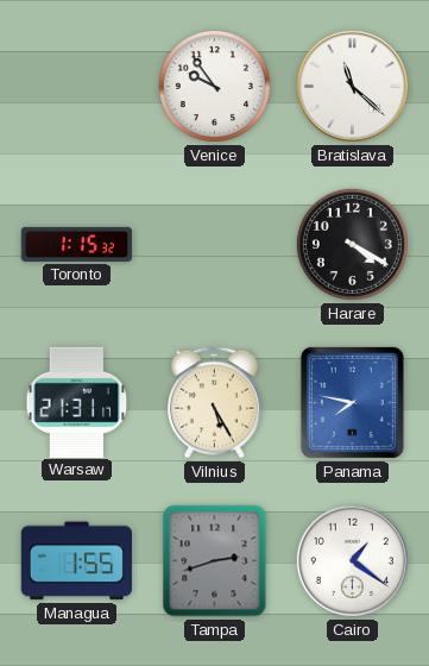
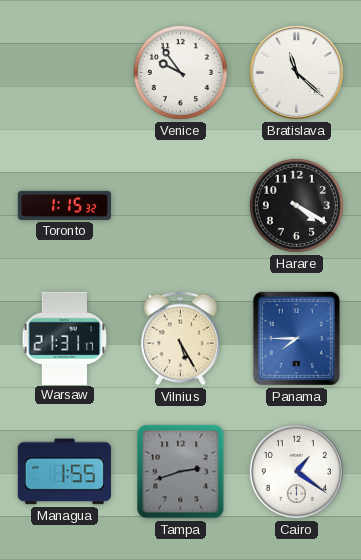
Panama: 7:47 -> 7:45 (296, 338)
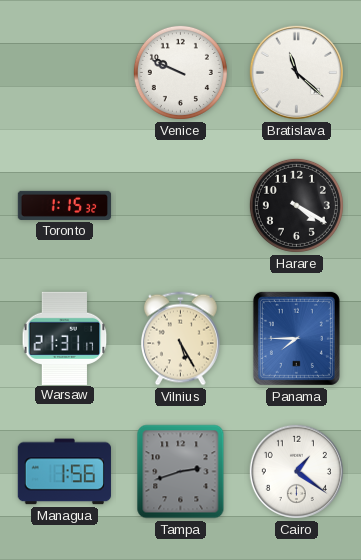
Venice: 9:54 -> 9:49 (180, 72)
Managua: 1:55 -> 1:56 (64, 472)
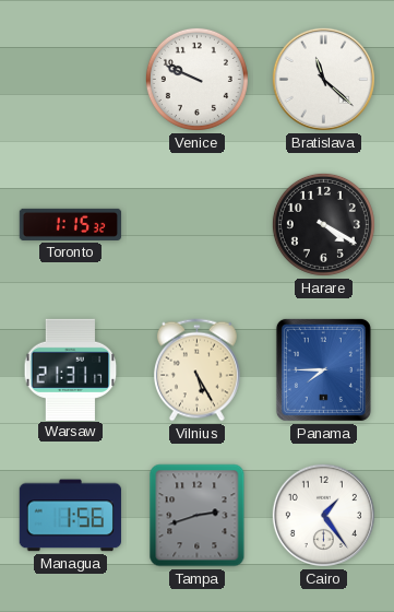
Cairo: 1:21 -> 1:24 (323, 515)
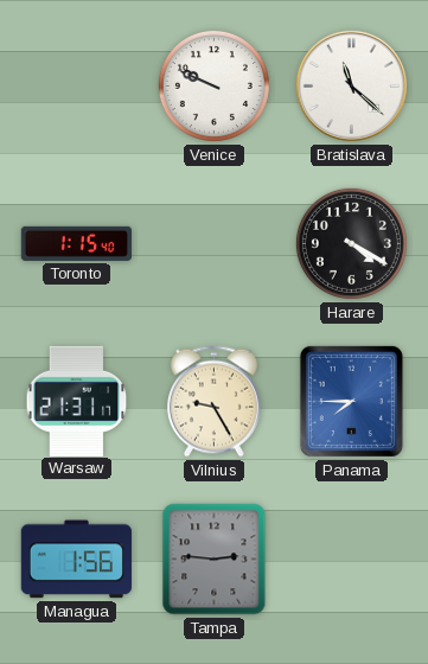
Toronto: 1:15:32 -> 1:15:40 (77, 243)
Vilnius: 5:25 -> 9:25 (213, 402)
Tampa: 2:42 -> 2:46 (215, 560)
Cairo: 1:24 -> none (323, 515)
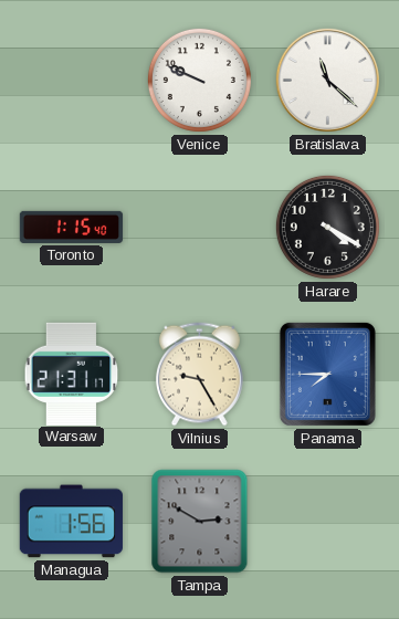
Tampa: 2:46 -> 2:50 (200, 522)
